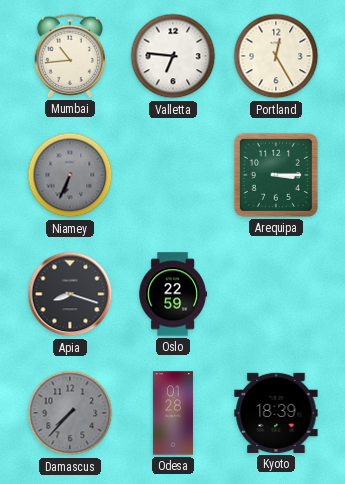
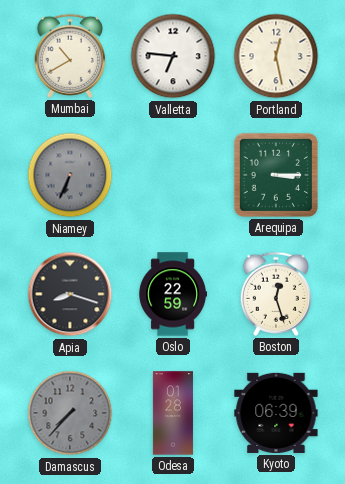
Mumbai: 10:44 -> 10:40 (69, 56)
Portland: 12:25 -> 12:28 (276, 56)
Boston: none -> 12:27 (275, 294)
Kyoto: 18:39 -> 06:39 (276, 413)
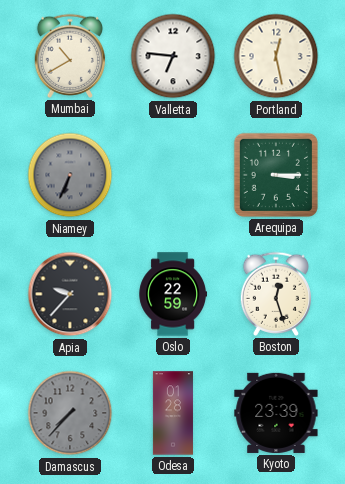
Apia: 8:18 -> 9:37 (70, 294)
Kyoto: 06:39 -> 23:39 (276, 413)
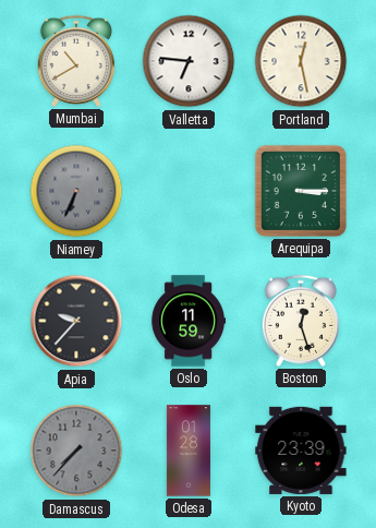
Oslo: 22:59 -> 11:59 (187, 321)
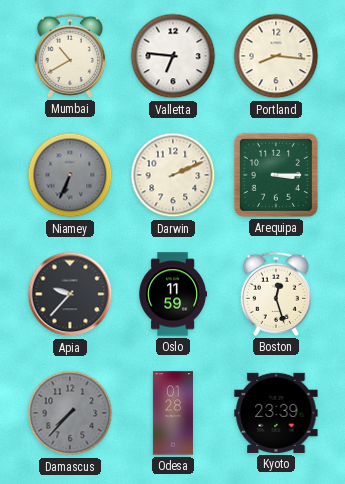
Portland: 12:28 -> 8:16 (276, 56)
Darwin: none -> 2:11 (173, 175)
